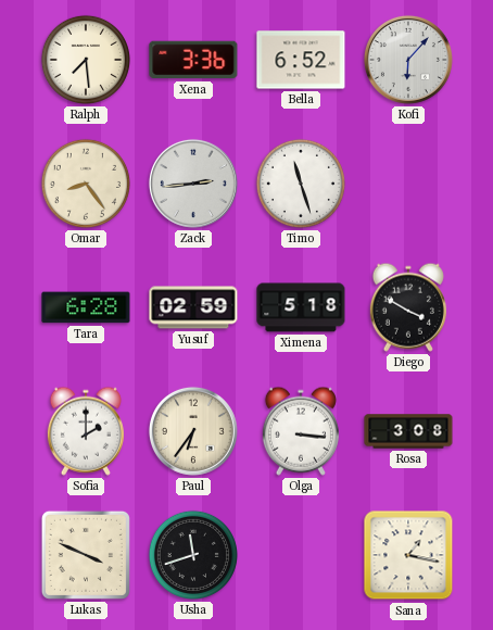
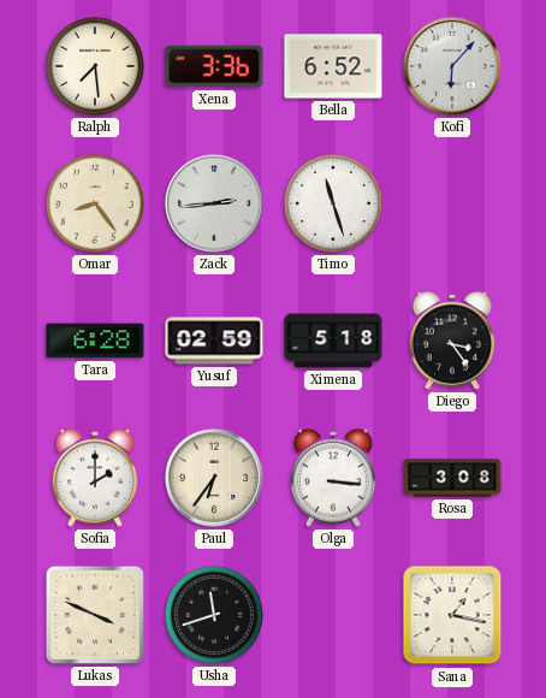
Diego: 3:50 -> 3:24 (452, 341)
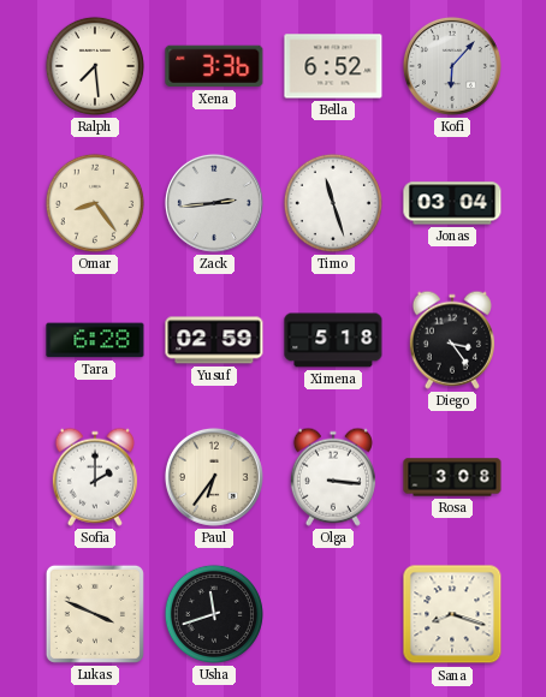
Jonas: none -> 03:04 (452, 203)
Sana: 1:17 -> 8:18 (452, 614)
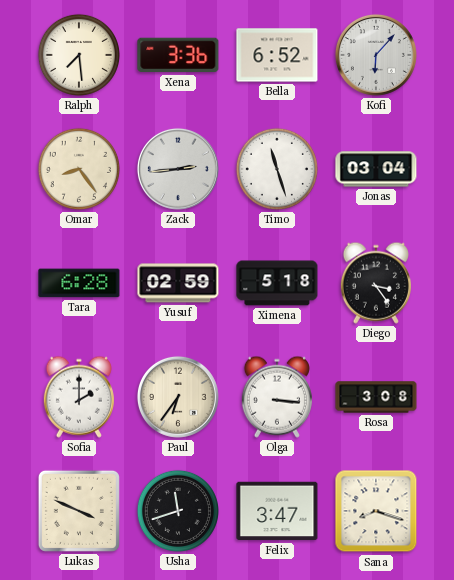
Felix: none -> 3:47 (277, 511)
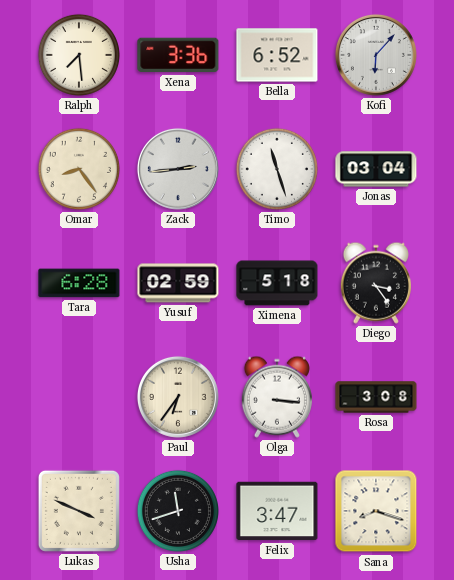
Sofia: 2:00 -> none (79, 397)
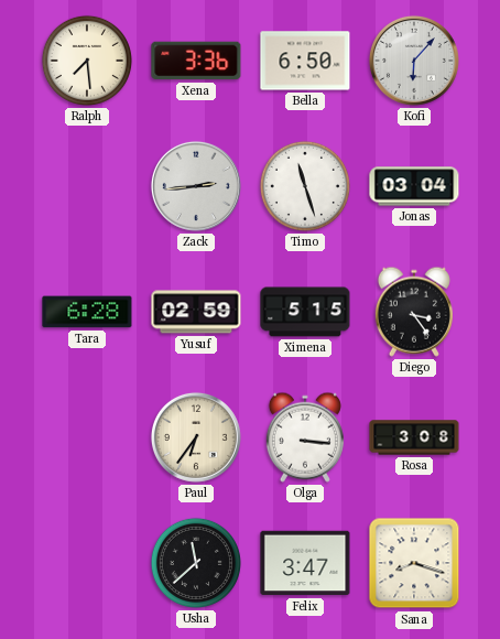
Bella: 6:52 -> 6:50 (305, 61)
Omar: 8:24 -> none (79, 169)
Ximena: 5:18 -> 5:15 (305, 312)
Lukas: 3:49 -> none (79, 511)
Usha: 11:42 -> 11:38 (196, 563)
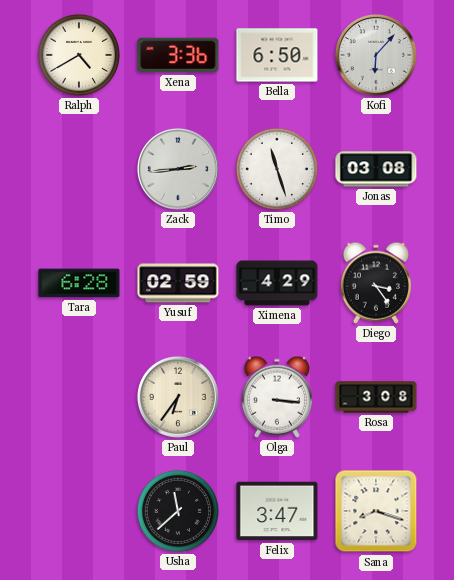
Ralph: 7:29 -> 4:40 (79, 55)
Jonas: 03:04 -> 03:08 (376, 169)
Ximena: 5:15 -> 4:29 (277, 283)
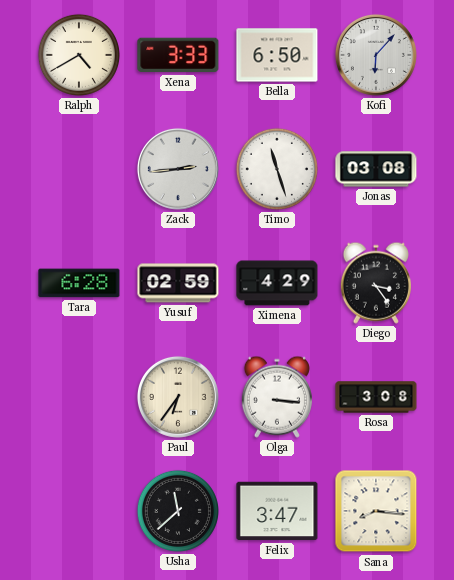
Xena: 3:36 -> 3:33 (178, 55)
Sana: 8:18 -> 8:16 (376, 511)
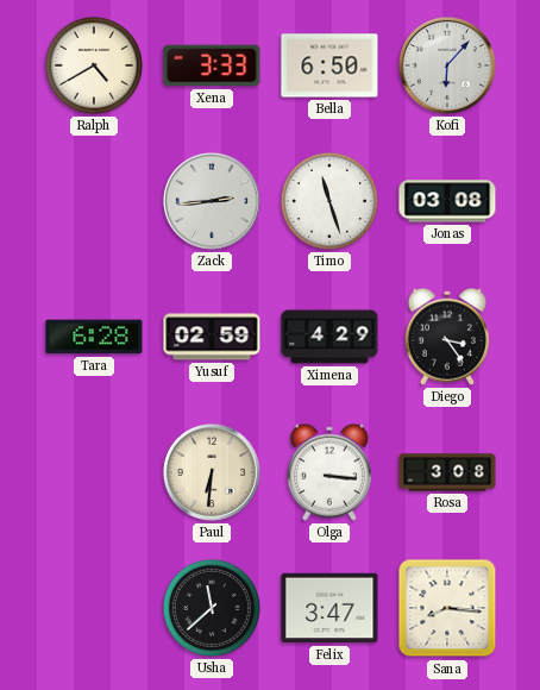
Paul: 6:36 -> 6:31 (212, 472)
